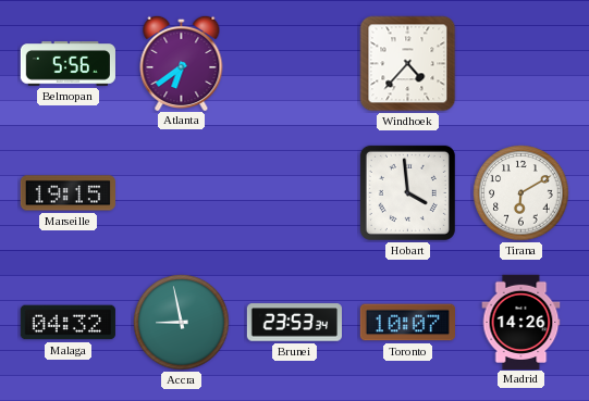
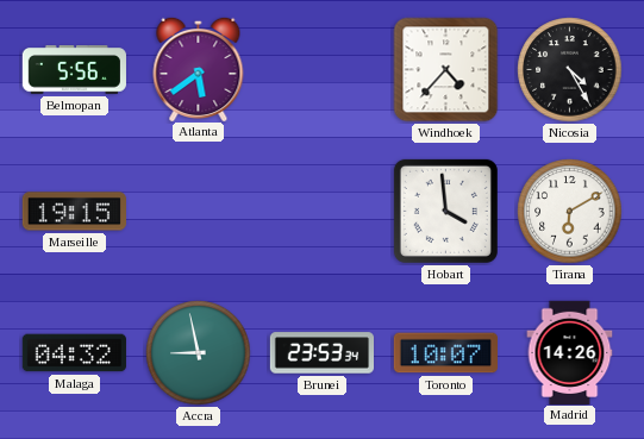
Atlanta: 6:39 -> 5:39 (199, 68)
Nicosia: none -> 4:25 (570, 70)
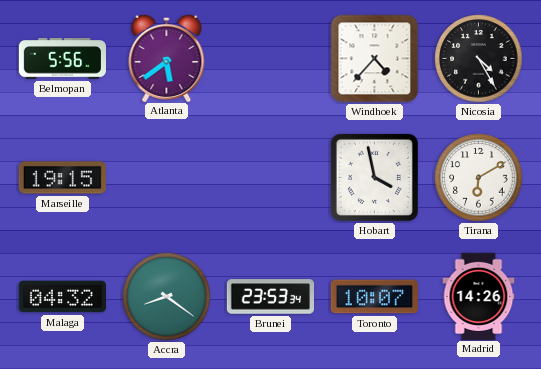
Hobart: 3:59 -> 3:58 (374, 177)
Accra: 8:58 -> 8:21 (167, 297)
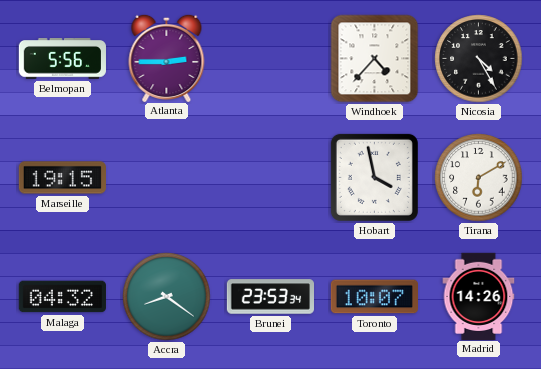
Atlanta: 5:39 -> 2:45 (167, 57)
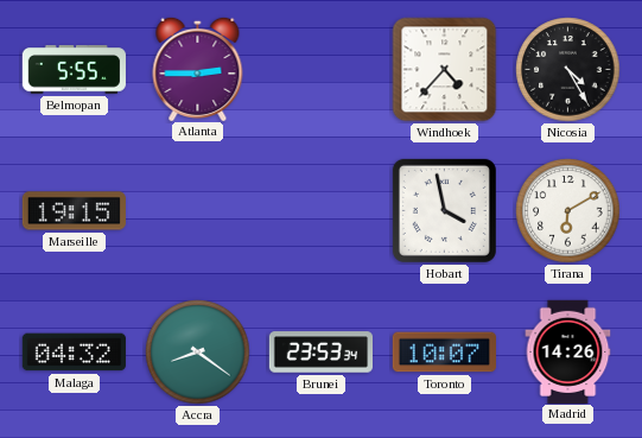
Belmopan: 5:56 -> 5:55 (74, 70)
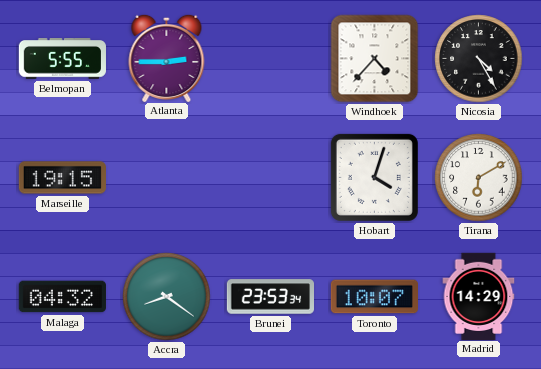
Hobart: 3:58 -> 4:03 (374, 177)
Madrid: 14:26 -> 14:29 (479, 296)
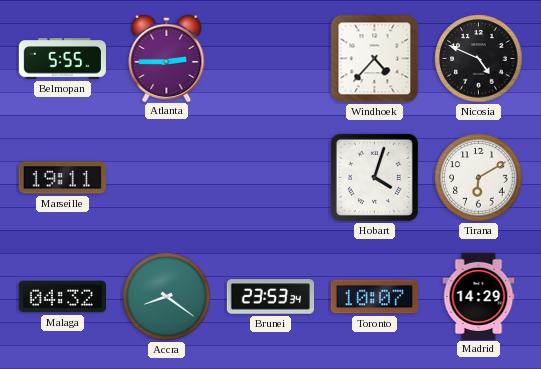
Nicosia: 4:25 -> 4:49 (479, 59)
Marseille: 19:15 -> 19:11 (62, 178)
